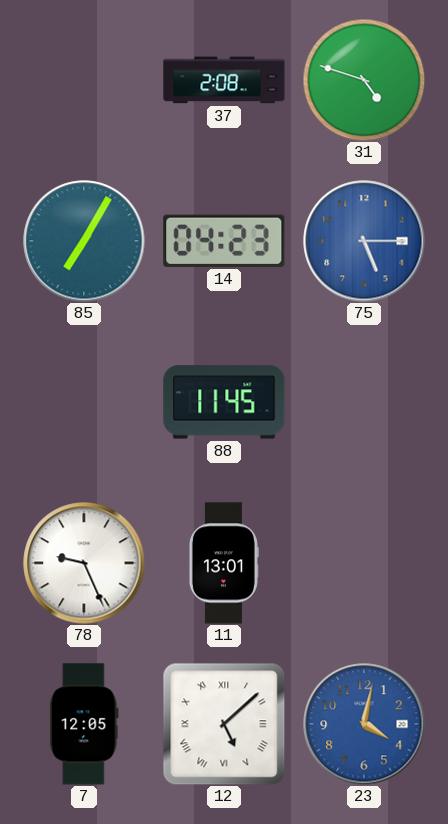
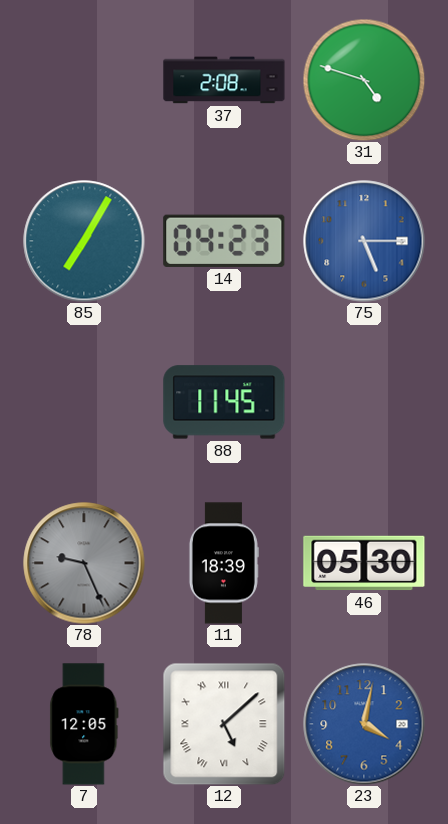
78 dial: white -> grey (84, 563)
11: 13:01 -> 18:39 (224, 563)
46: none -> 05:30 (364, 563)
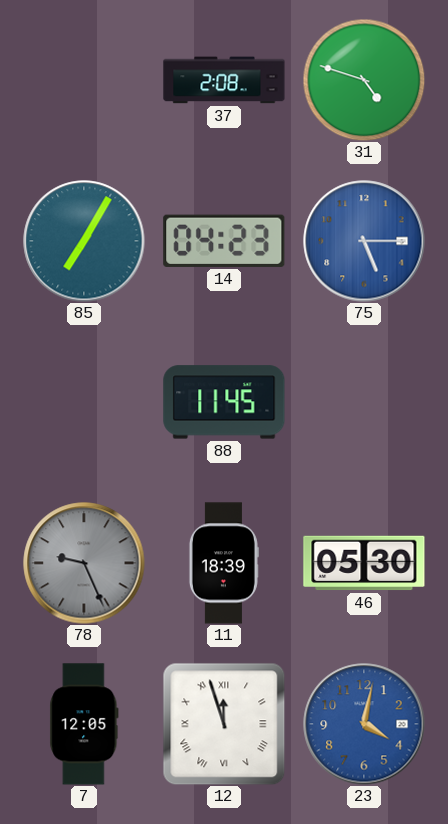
12: 5:08 -> 11:57 (224, 724)
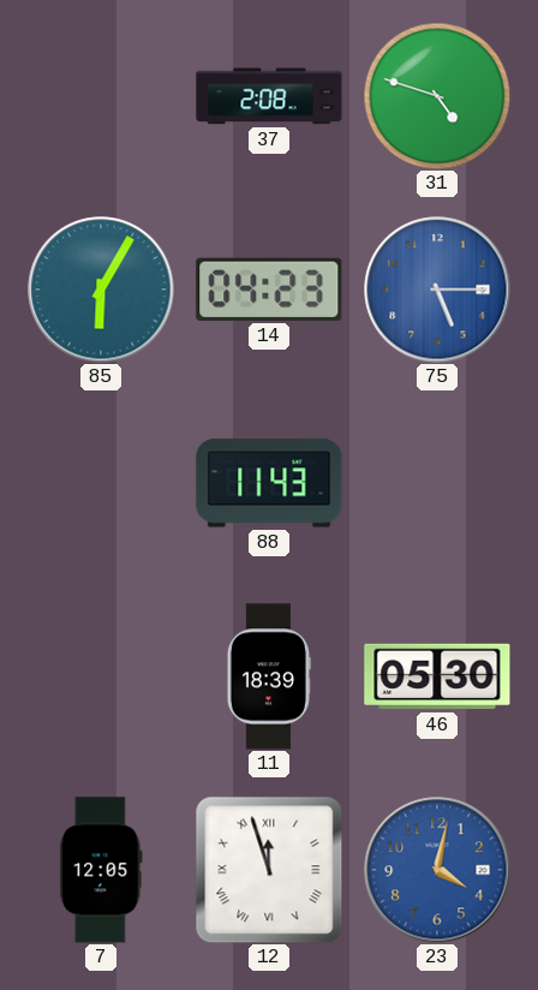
85: 7:05 -> 6:05 (101, 290)
88: 11:45 -> 11:43 (269, 483)
78: 9:26 -> none (84, 563)
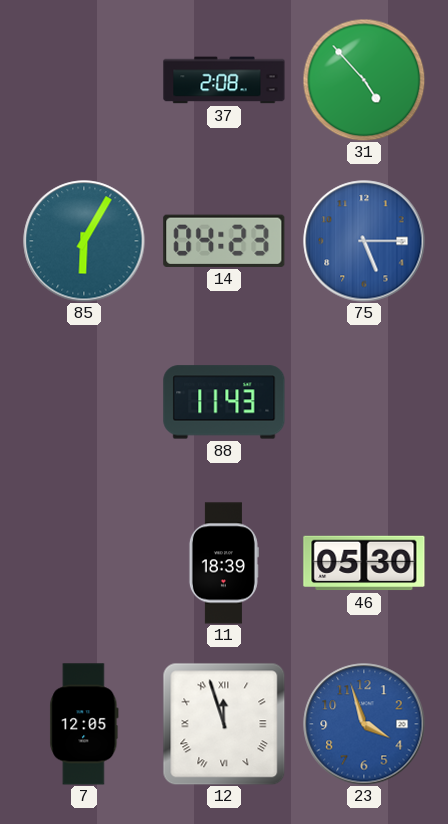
31: 4:48 -> 4:53 (364, 80)
23: 4:02 -> 3:57 (364, 724)
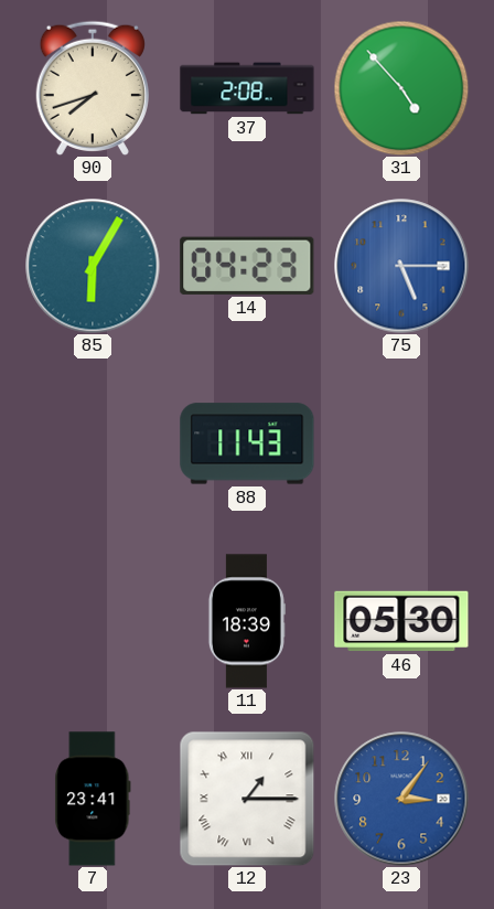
90: none -> 7:42 (93, 87)
7: 12:05 -> 23:41 (93, 799)
12: 11:57 -> 1:15 (247, 799)
23: 3:57 -> 3:06 (401, 799)
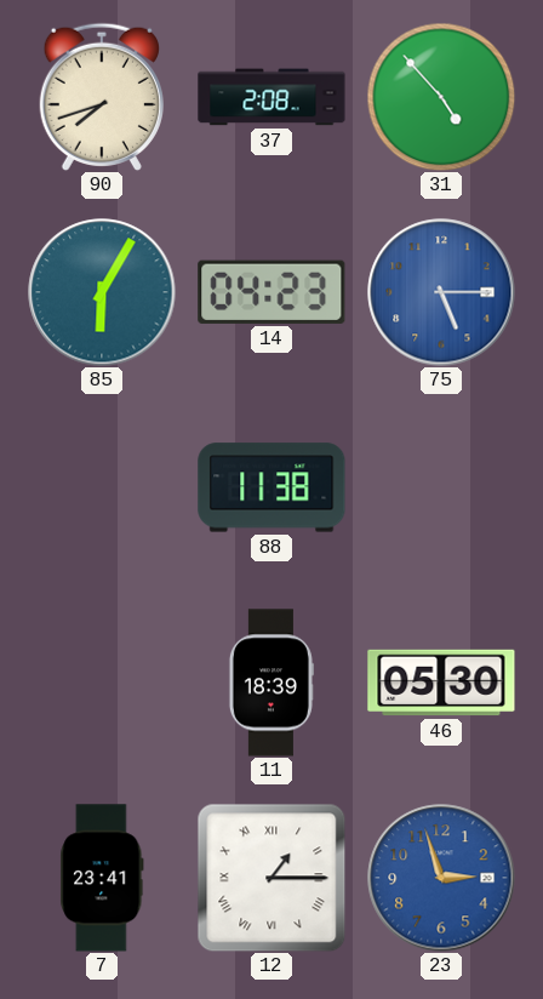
88: 11:43 -> 11:38 (271, 487)
23: 3:06 -> 2:57 (441, 878)
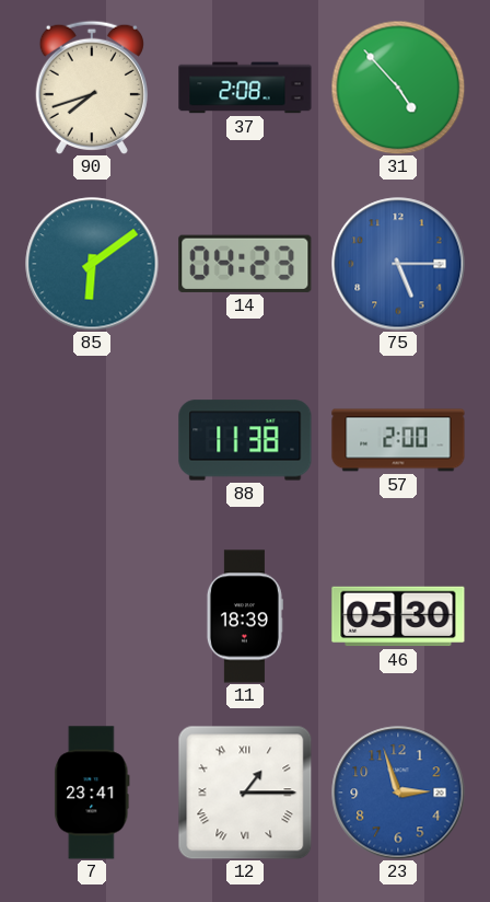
85: 6:05 -> 6:09 (92, 264)
57: none -> 2:00 (398, 440)
